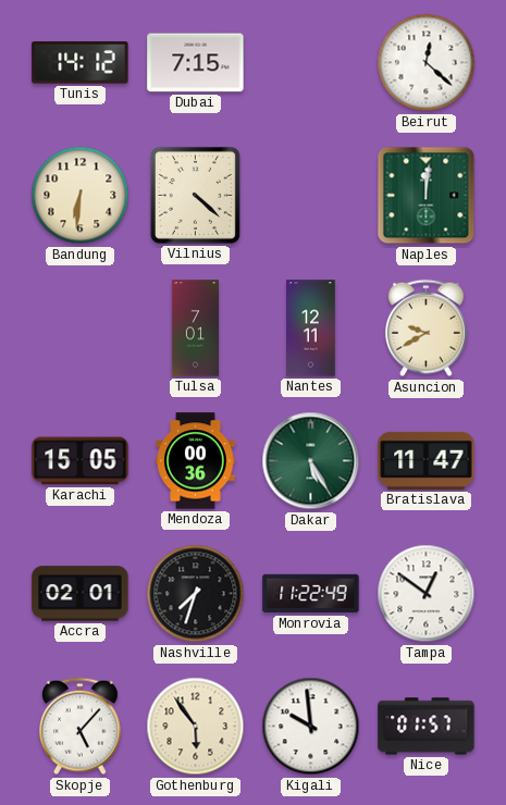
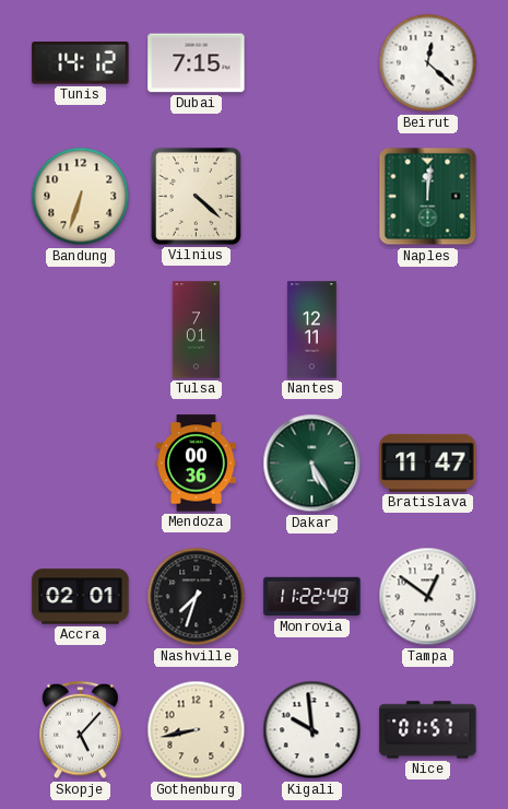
Bandung: 6:31 -> 6:33 (81, 197)
Asuncion: 9:40 -> none (427, 329)
Karachi: 15:05 -> none (81, 461)
Gothenburg: 5:54 -> 8:43 (197, 730)
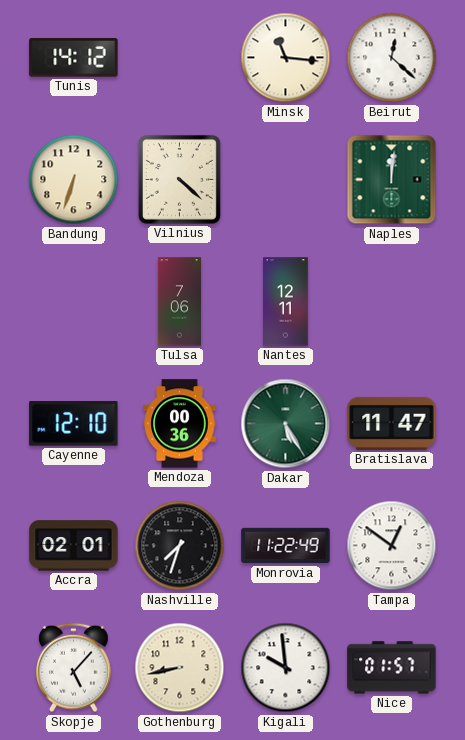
Dubai: 7:15 -> none (197, 63)
Minsk: none -> 11:16 (286, 58)
Tulsa: 7:01 -> 7:06 (179, 302)
Cayenne: none -> 12:10 (74, 424)
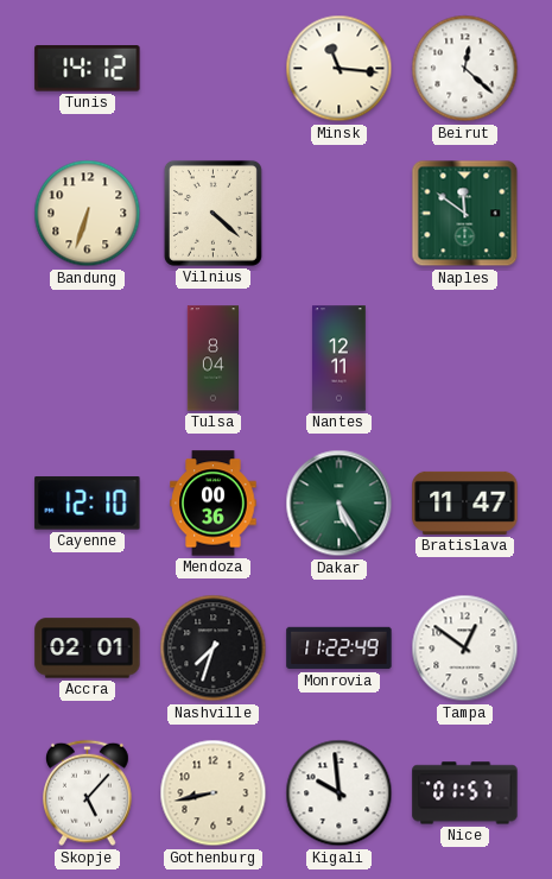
Naples: 12:01 -> 11:51 (465, 214)
Tulsa: 7:06 -> 8:04 (212, 359)
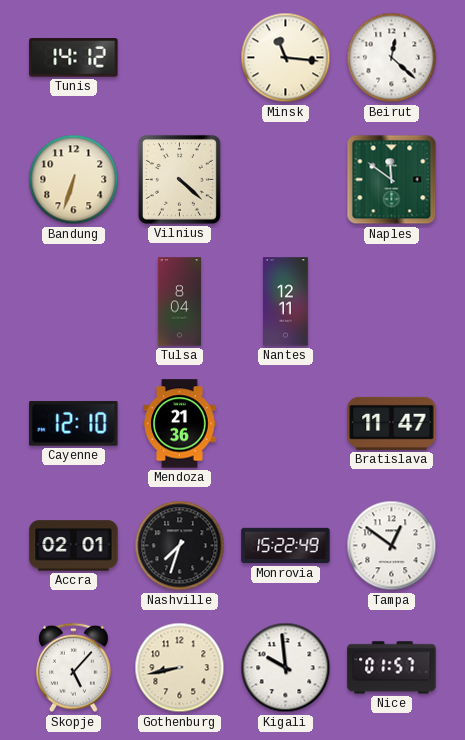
Mendoza: 00:36 -> 21:36 (180, 424)
Dakar: 5:25 -> none (340, 504)
Monrovia: 11:22 -> 15:22 (286, 546)
